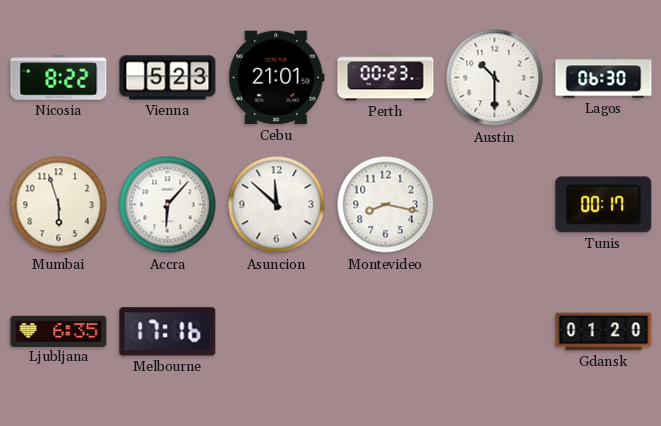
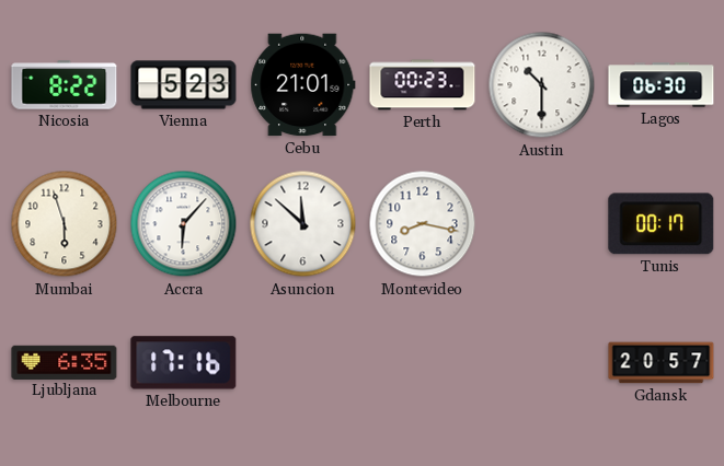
Gdansk: 01:20 -> 20:57 (662, 363)
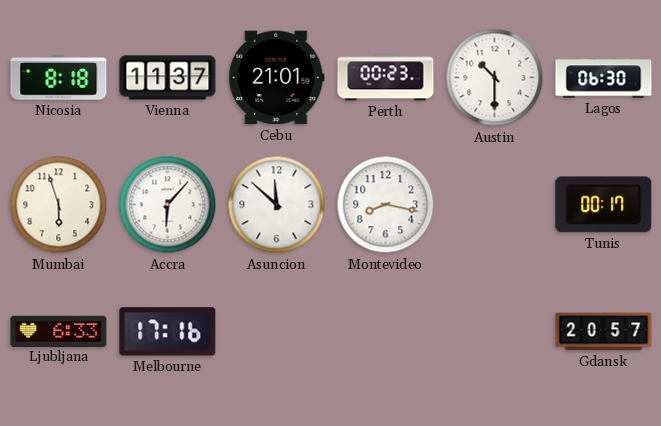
Nicosia: 8:22 -> 8:18 (59, 78)
Vienna: 5:23 -> 11:37 (168, 78)
Ljubljana: 6:35 -> 6:33 (59, 331)
